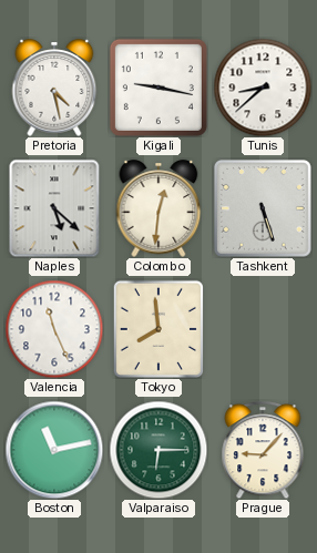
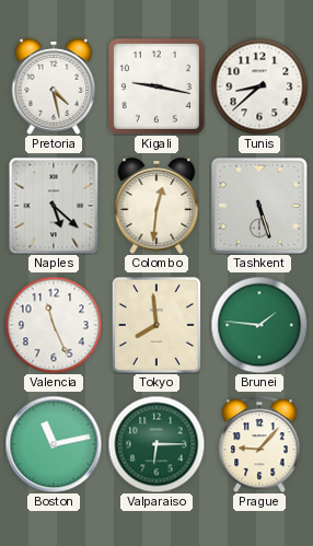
Brunei: none -> 1:46 (259, 325)
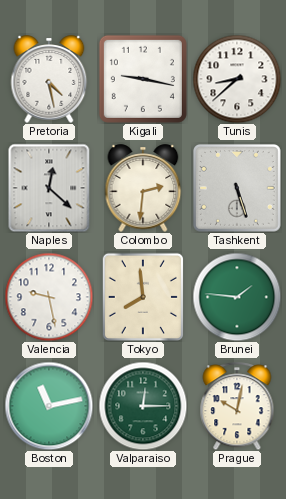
Naples: 5:22 -> 12:22 (49, 188)
Colombo: 12:31 -> 2:31 (143, 188)
Valencia: 11:26 -> 9:28 (49, 297)
Valparaiso: 6:15 -> 12:15 (143, 406)
Prague: 9:07 -> 10:02 (237, 406)
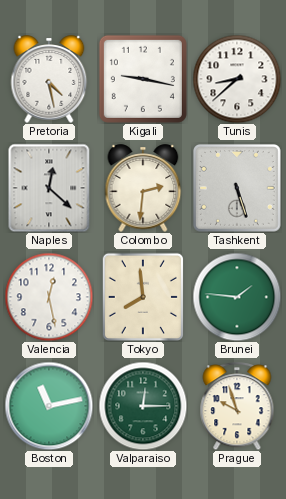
Valencia: 9:28 -> 12:28 (49, 297)
Prague: 10:02 -> 9:57 (237, 406)
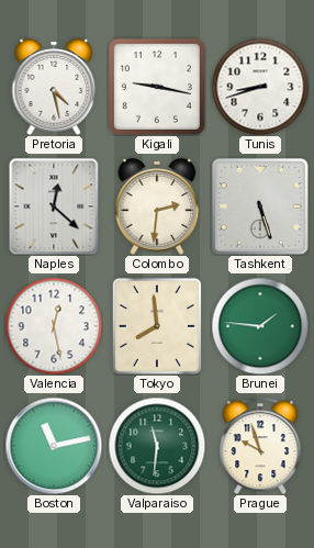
Tunis: 8:38 -> 8:42 (260, 87)
Valparaiso: 12:15 -> 11:31 (157, 446)
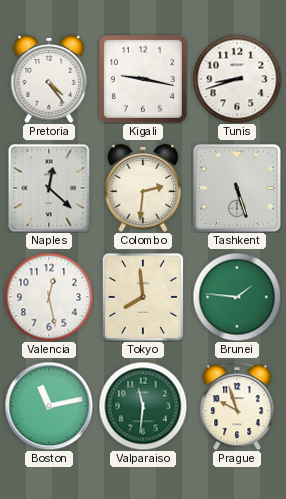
Pretoria: 4:28 -> 4:24 (49, 79)
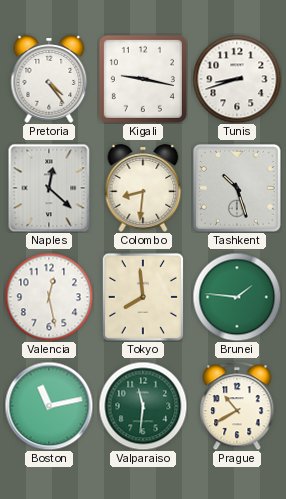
Colombo: 2:31 -> 8:31 (143, 188)
Tashkent: 5:27 -> 10:27 (237, 188)
Prague: 9:57 -> 10:40 (237, 406)
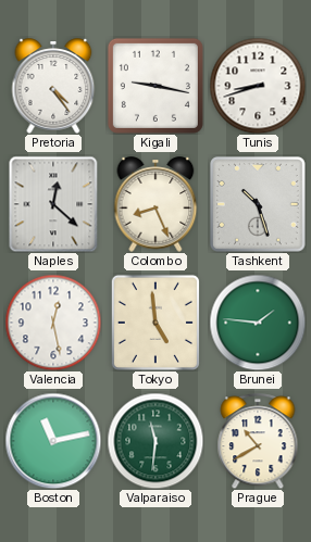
Colombo: 8:31 -> 8:26 (155, 204)
Tokyo: 7:59 -> 4:59 (155, 323)
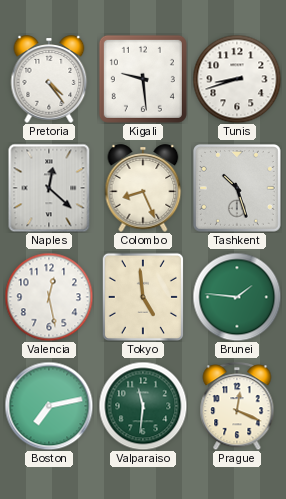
Kigali: 9:17 -> 9:29 (143, 79)
Boston: 11:13 -> 7:13 (49, 406)
Prague: 10:40 -> 12:19 (237, 406)
